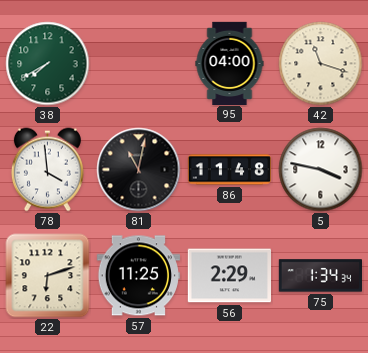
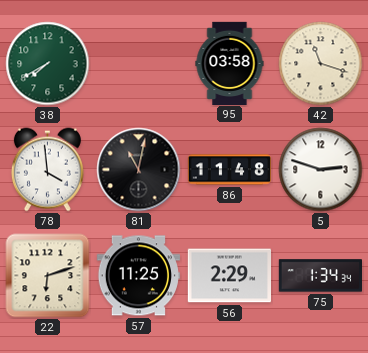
95: 04:00 -> 03:58 (230, 63)
5: 3:47 -> 2:48 (321, 170)
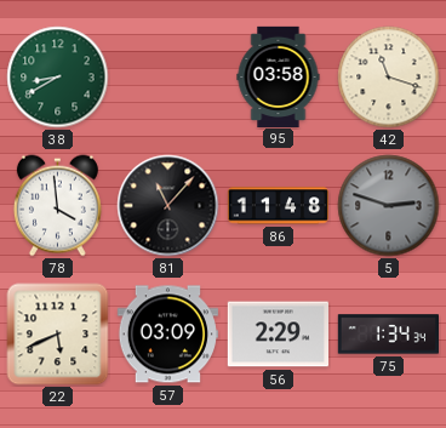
38: 7:40 -> 8:40 (58, 78)
81: 11:02 -> 11:07 (168, 206)
5 dial: white -> grey (389, 206)
22: 6:12 -> 5:41 (58, 335)
57: 11:25 -> 03:09 (167, 335)
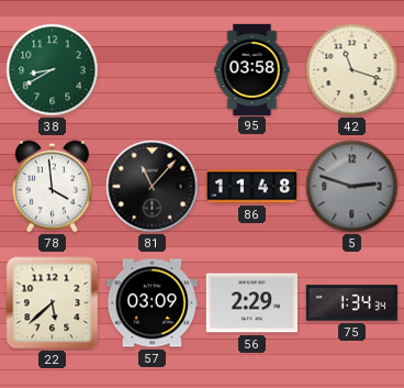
22: 5:41 -> 5:38 (53, 303)
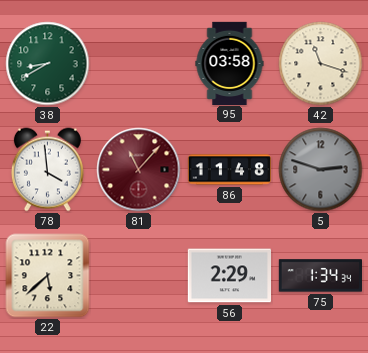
81 dial: black -> burgundy (139, 170)
57: 03:09 -> none (151, 303)
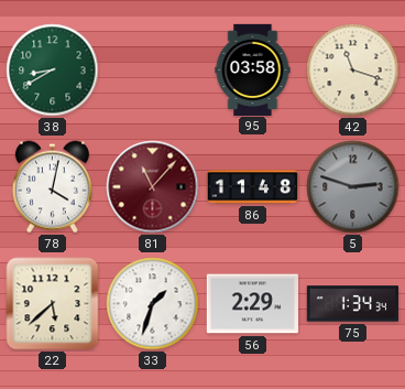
78: 3:59 -> 4:02 (52, 187)
33: none -> 1:33 (153, 304)
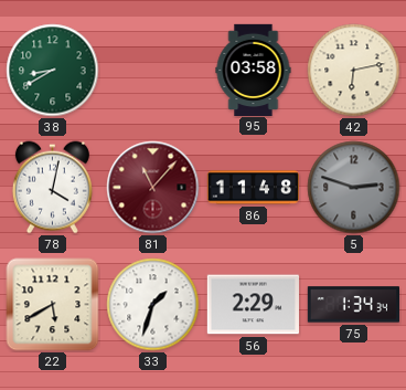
42: 11:18 -> 6:13 (354, 71)
22: 5:38 -> 5:40 (53, 305)
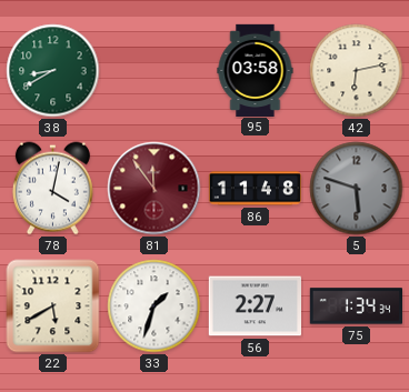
81: 11:07 -> 11:54 (154, 189)
5: 2:48 -> 5:48 (357, 189)
56: 2:29 -> 2:27 (255, 306)
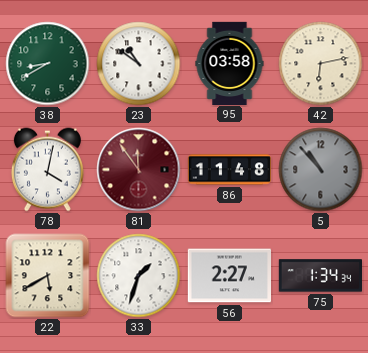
23: none -> 10:51 (139, 64)
5: 5:48 -> 10:53 (321, 170)
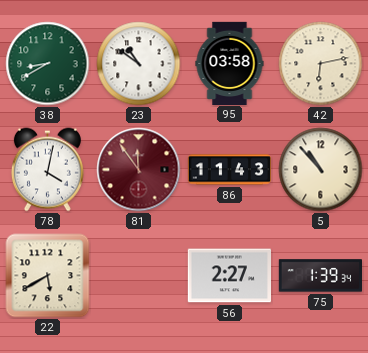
86: 11:48 -> 11:43 (229, 170)
5 dial: grey -> cream (321, 170)
33: 1:33 -> none (139, 276)
75: 1:34 -> 1:39 (320, 276)
